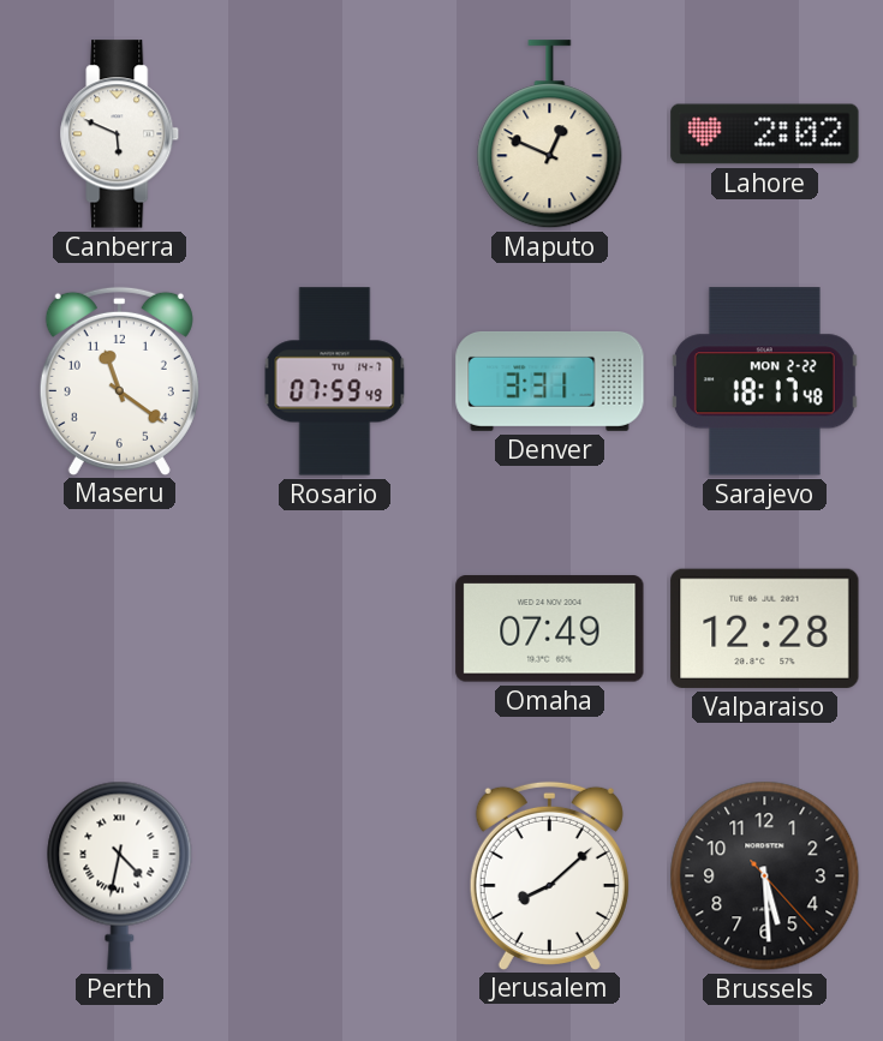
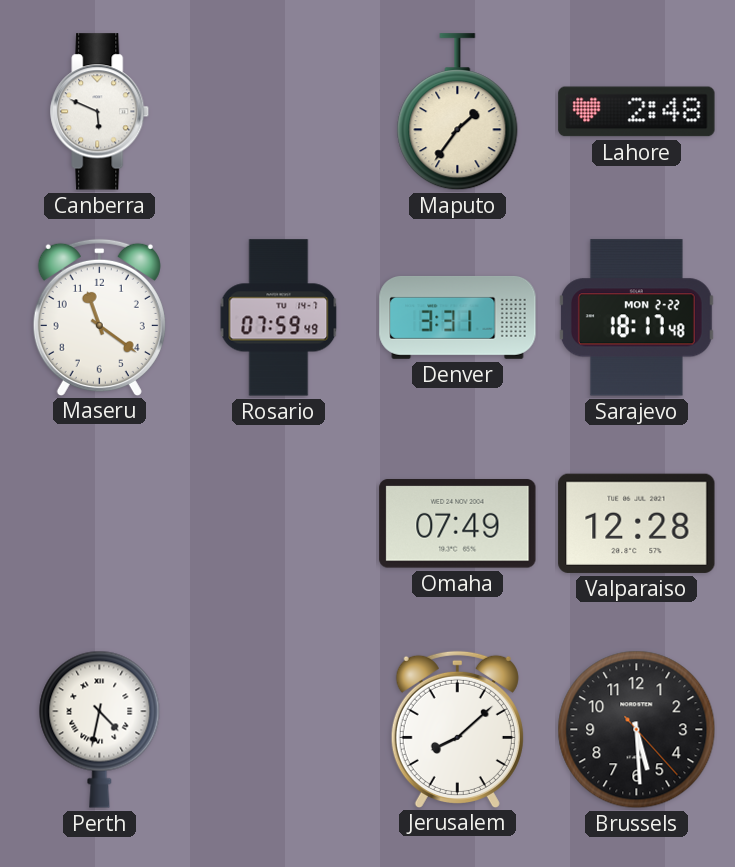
Maputo: 12:49 -> 1:36 (458, 112)
Lahore: 2:02 -> 2:48 (637, 112)
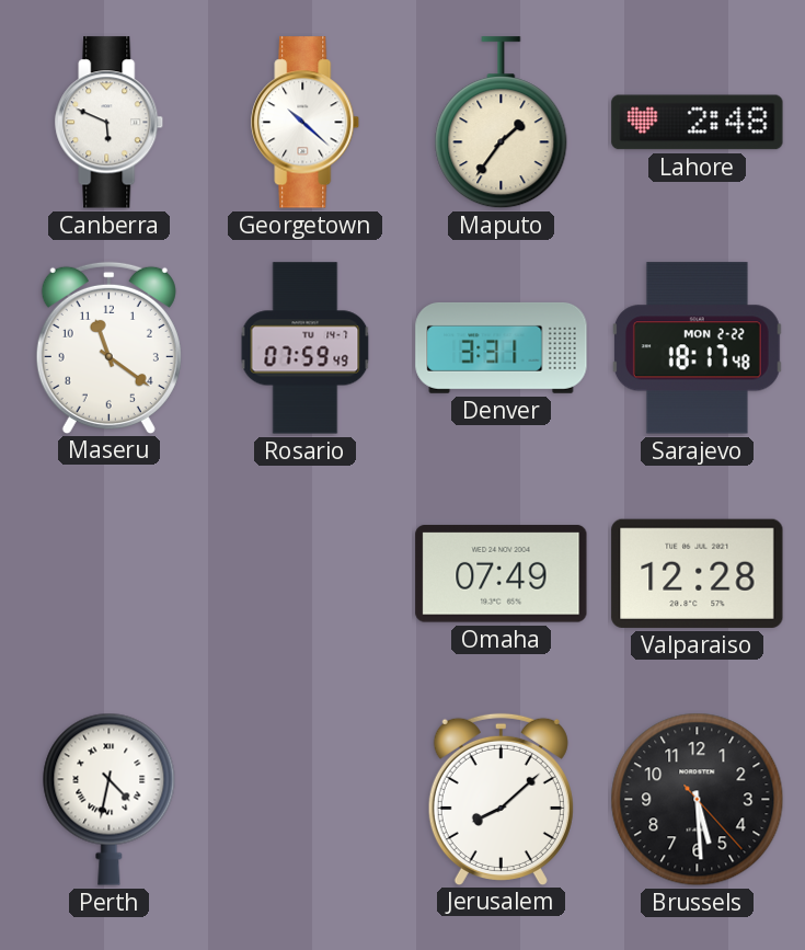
Georgetown: none -> 10:22 (306, 123)
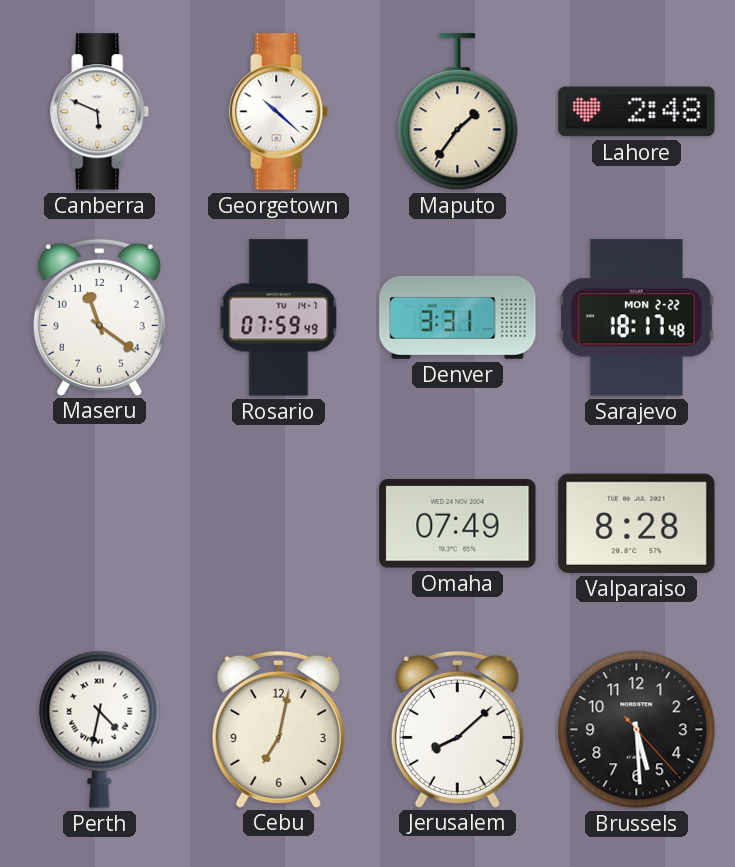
Valparaiso: 12:28 -> 8:28 (637, 523)
Cebu: none -> 7:02 (278, 729)
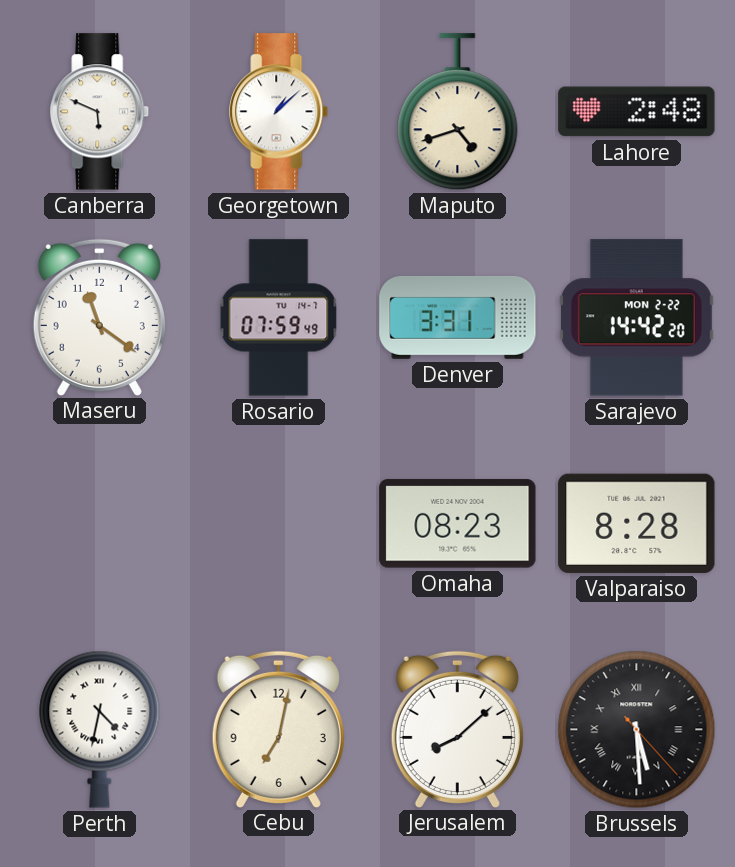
Georgetown: 10:22 -> 1:08 (279, 112)
Maputo: 1:36 -> 4:42 (458, 112)
Sarajevo: 18:17 -> 14:42 (636, 318)
Omaha: 07:49 -> 08:23 (458, 524)
Brussels numerals: Arabic -> Roman (637, 730)
